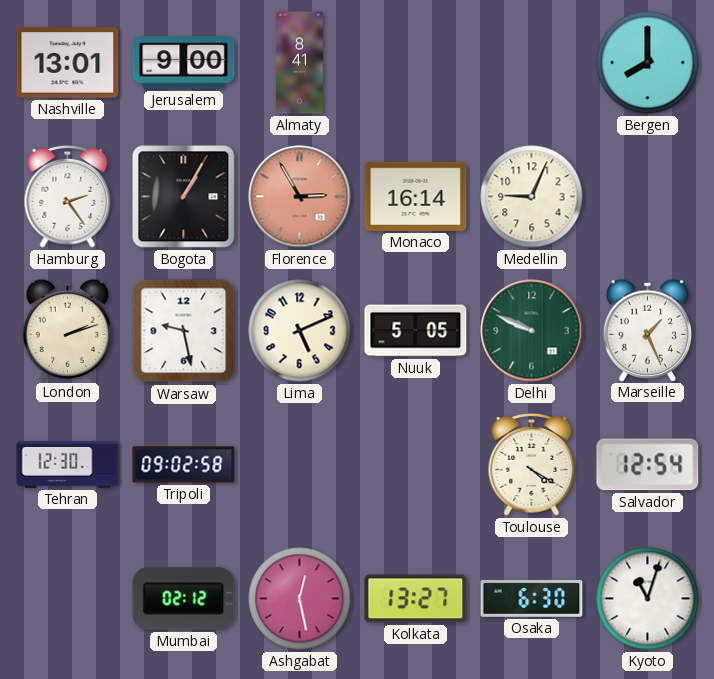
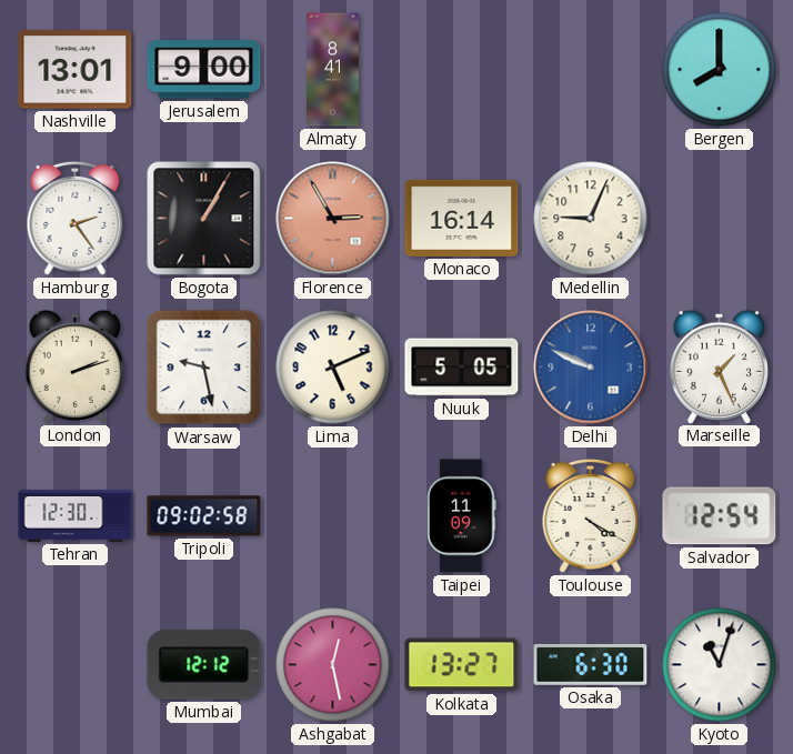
Delhi dial: green -> blue (591, 368)
Taipei: none -> 11:09 (462, 516)
Mumbai: 02:12 -> 12:12 (204, 665)
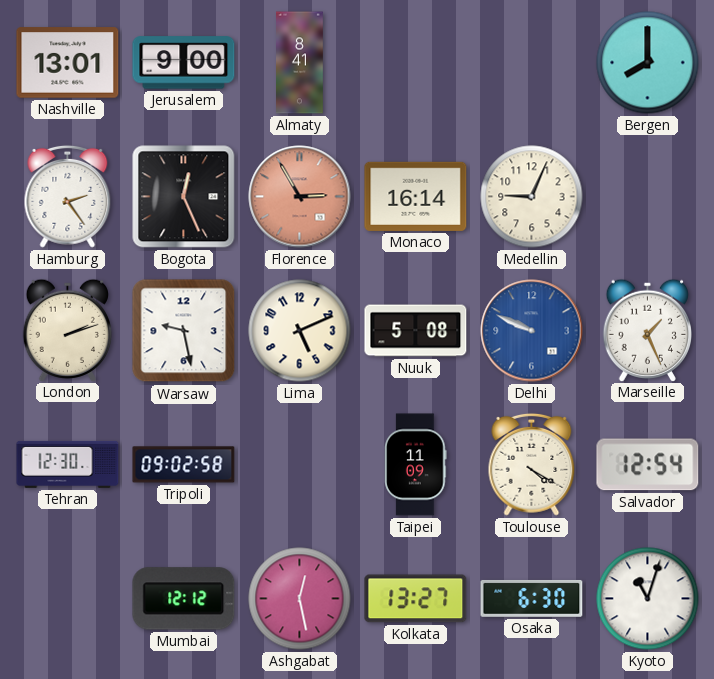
Bogota: 1:05 -> 12:26 (184, 197)
Nuuk: 5:05 -> 5:08 (416, 331)
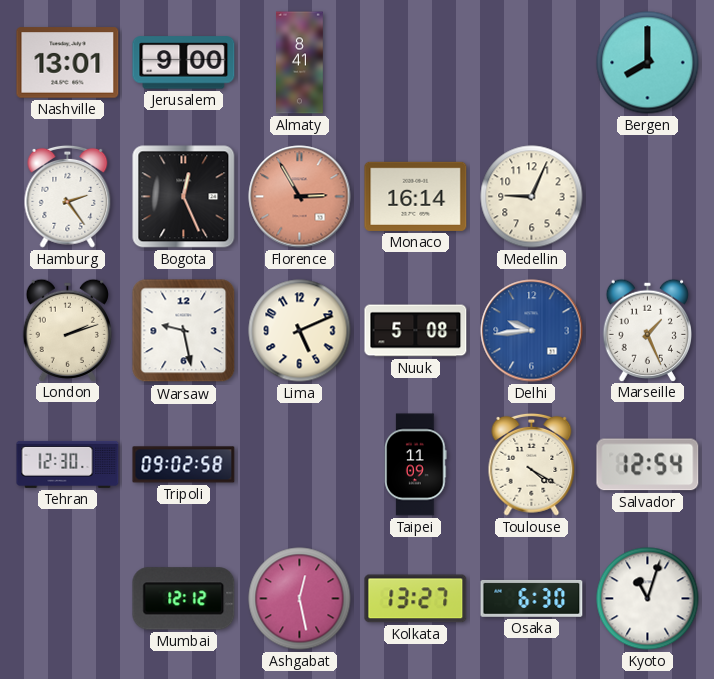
Delhi: 9:49 -> 9:44 (532, 331)
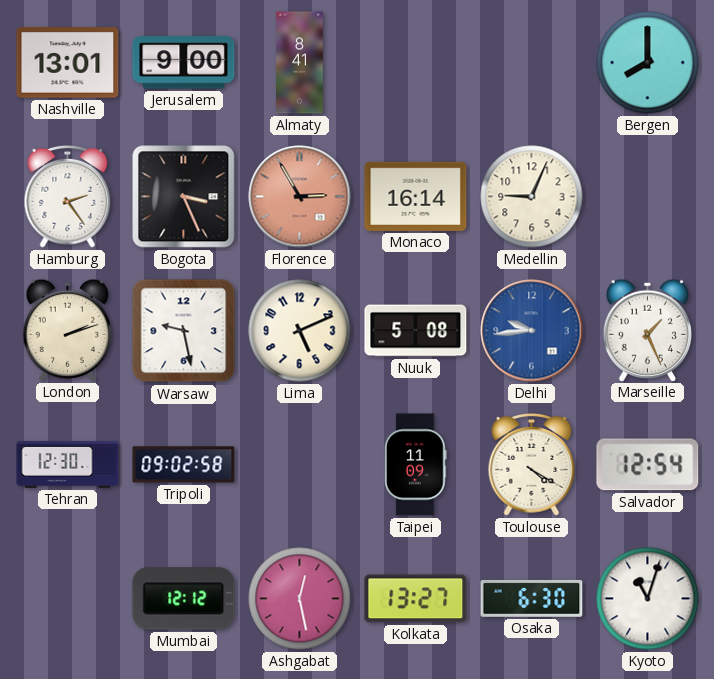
Bogota: 12:26 -> 3:26 (184, 197)
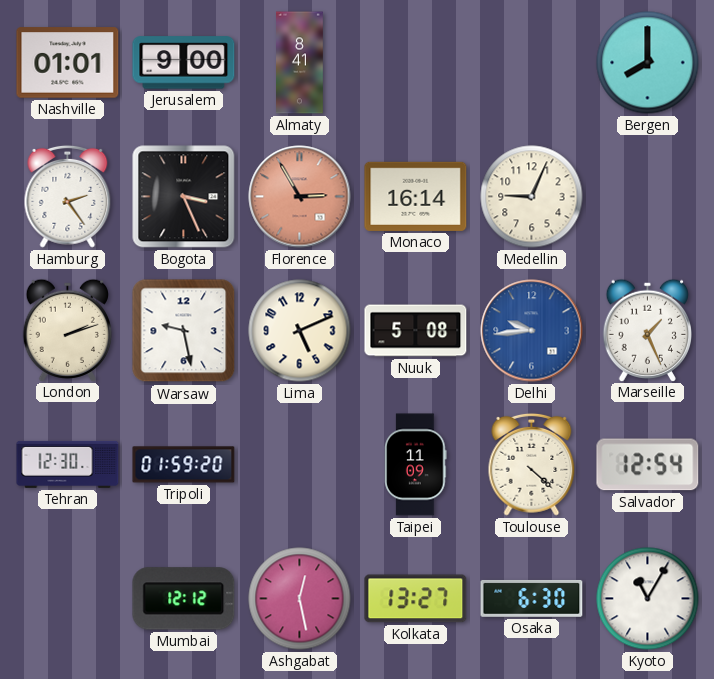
Nashville: 13:01 -> 01:01 (68, 63)
Tripoli: 09:02 -> 01:59 (184, 465)
Toulouse: 4:20 -> 4:22 (532, 464)
Kyoto: 11:03 -> 11:05 (648, 599)
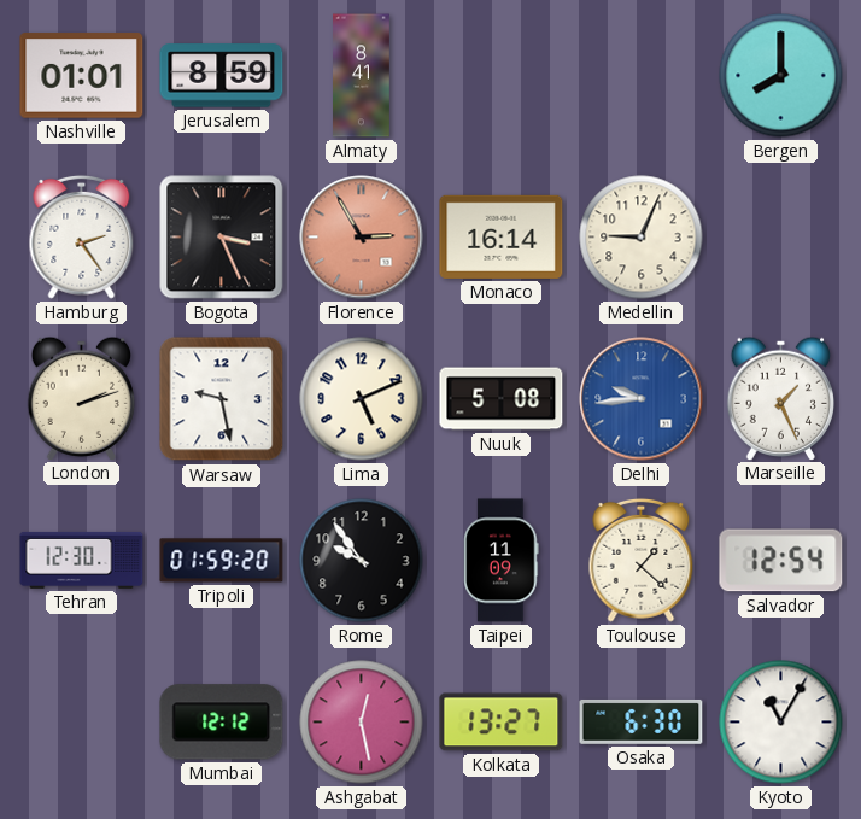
Jerusalem: 9:00 -> 8:59 (222, 76)
Rome: none -> 9:54 (362, 561)
Toulouse: 4:22 -> 1:22 (642, 560)
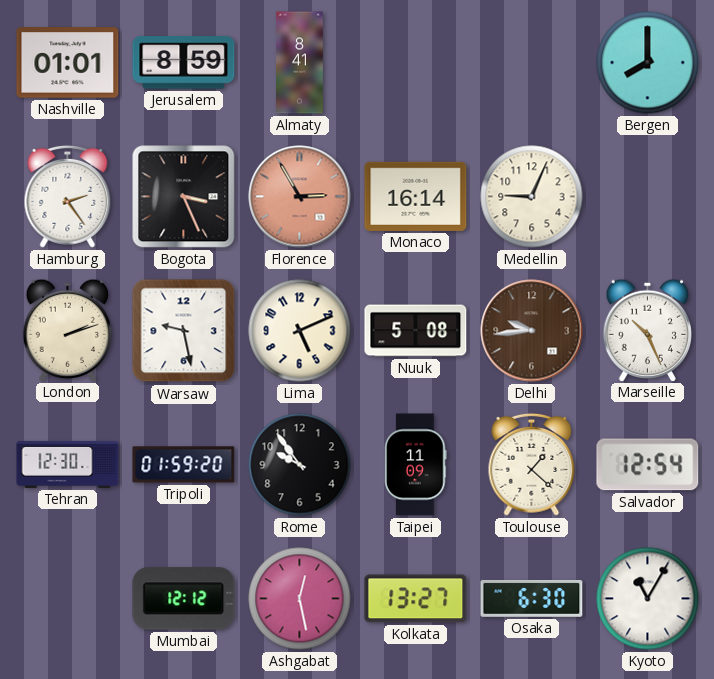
Delhi dial: blue -> brown (532, 331)
Marseille: 1:26 -> 10:26 (647, 330)
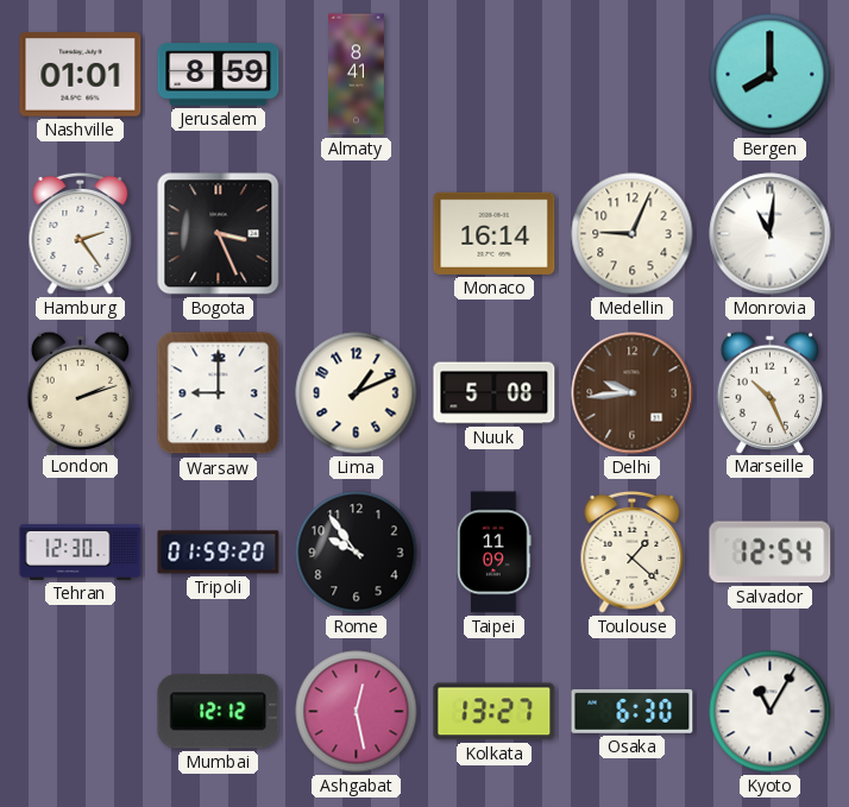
Florence: 2:55 -> none (300, 197)
Monrovia: none -> 11:01 (771, 234)
Warsaw: 9:28 -> 9:00 (219, 393)
Lima: 5:11 -> 1:11 (357, 393)
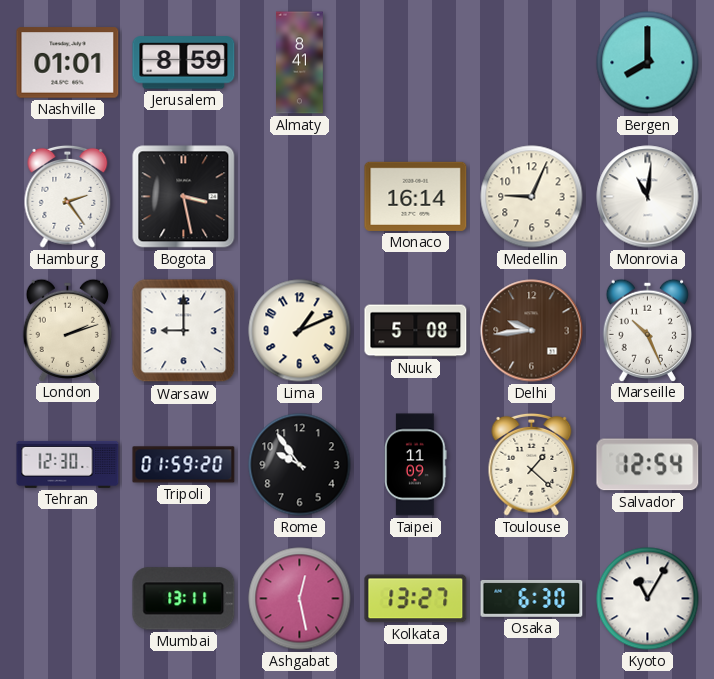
Bogota: 3:26 -> 3:28 (184, 197)
Mumbai: 12:12 -> 13:11 (184, 599)
